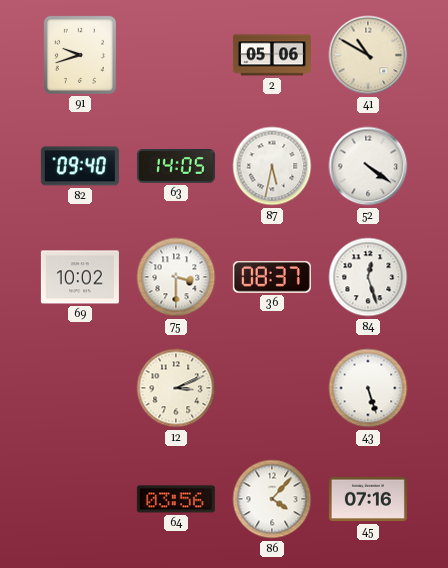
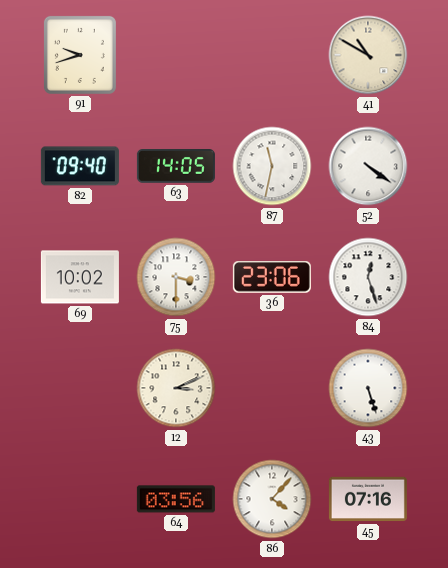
2: 05:06 -> none (272, 55)
87: 5:32 -> 11:32 (272, 166)
36: 08:37 -> 23:06 (272, 277)
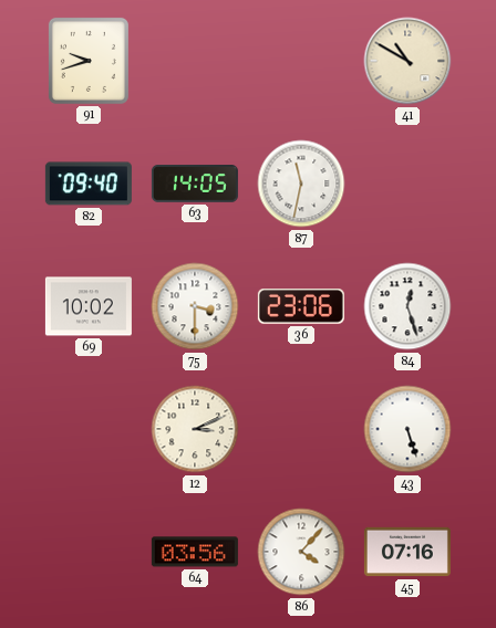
52: 4:21 -> none (368, 166)
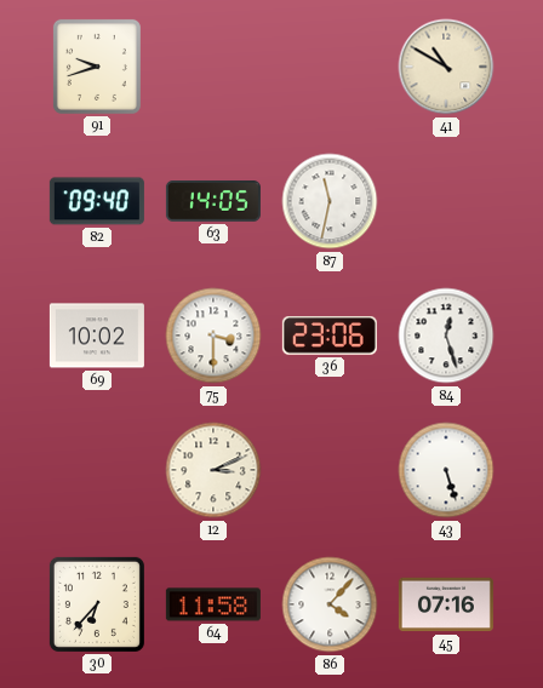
30: none -> 6:37 (97, 604)
64: 03:56 -> 11:58 (213, 604)
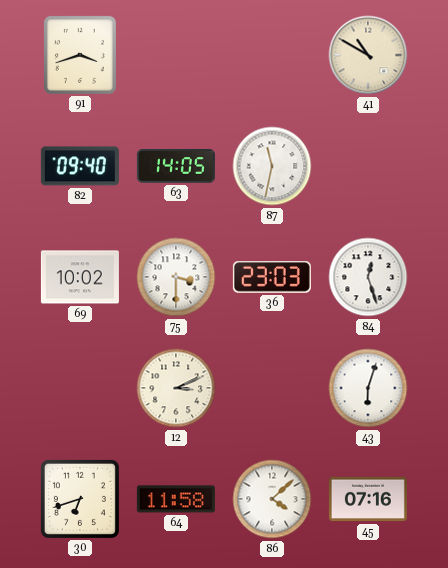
91: 9:42 -> 3:42 (80, 55)
36: 23:06 -> 23:03 (272, 277)
43: 5:27 -> 6:03 (368, 388)
30: 6:37 -> 6:42 (80, 499)
86: 4:07 -> 4:08 (272, 499)
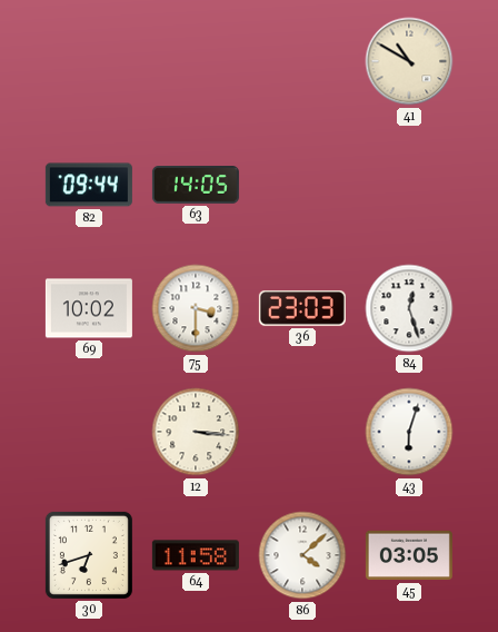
91: 3:42 -> none (80, 55)
82: 09:40 -> 09:44 (89, 185)
87: 11:32 -> none (272, 166)
12: 3:11 -> 3:16 (196, 432)
45: 07:16 -> 03:05 (409, 555)
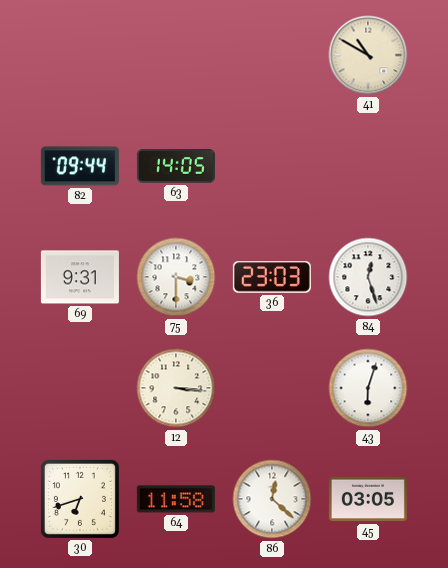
69: 10:02 -> 9:31 (80, 277)
86: 4:08 -> 12:22 (272, 499)
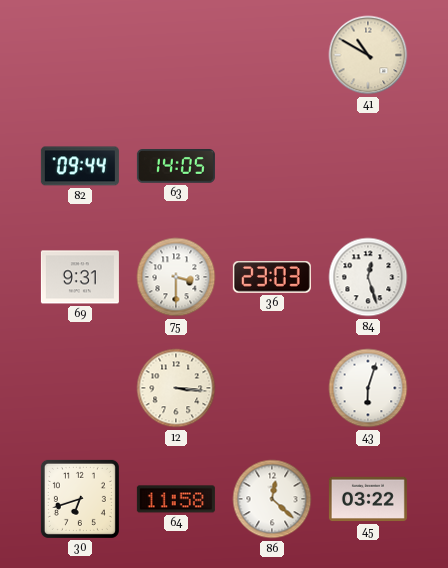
45: 03:05 -> 03:22 (368, 499)
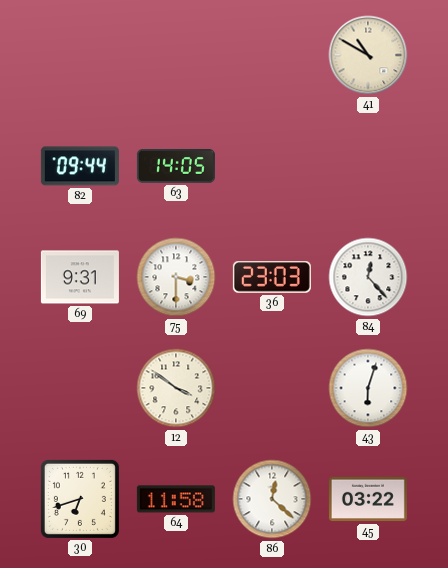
84: 12:27 -> 12:23 (368, 277)
12: 3:16 -> 3:51 (176, 388)
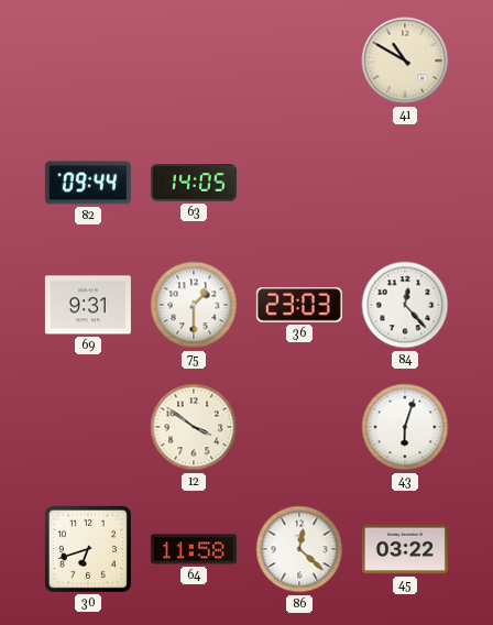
75: 3:30 -> 1:30 (194, 305)
